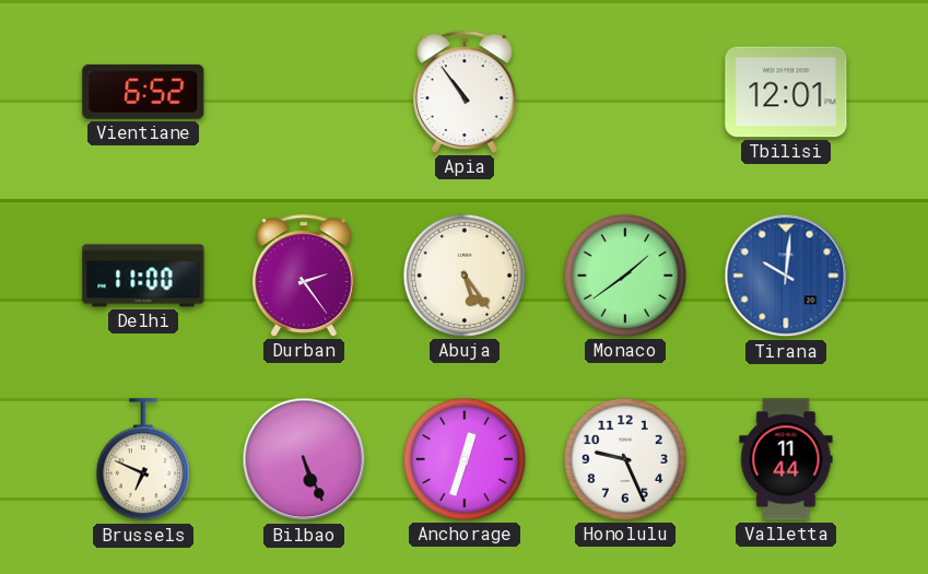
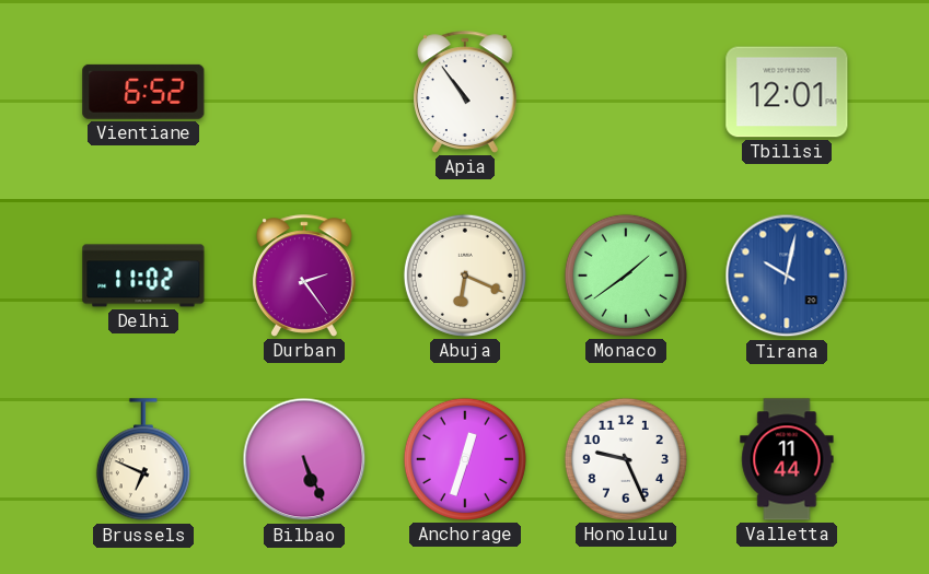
Delhi: 11:00 -> 11:02 (143, 276)
Abuja: 5:24 -> 6:19 (465, 276)
Tirana: 10:01 -> 10:02 (787, 276)
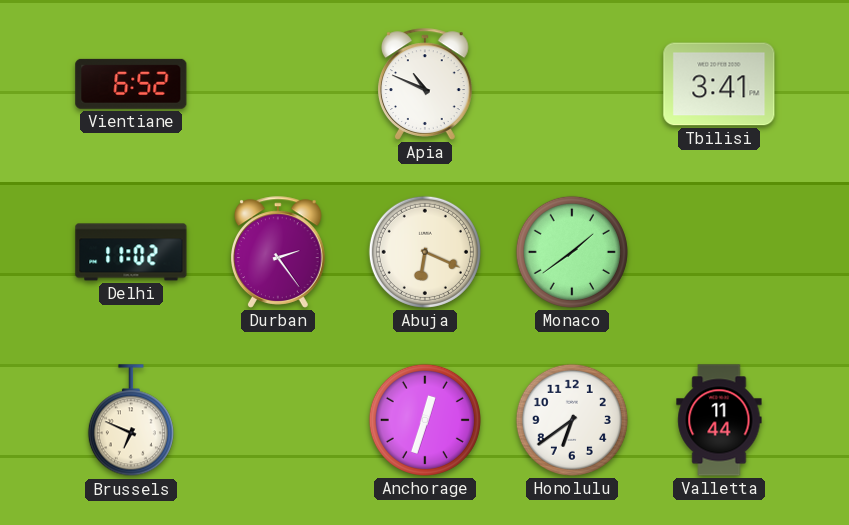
Apia: 10:54 -> 10:49 (426, 84)
Tbilisi: 12:01 -> 3:41 (719, 84)
Tirana: 10:02 -> none (787, 276)
Bilbao: 5:26 -> none (304, 459)
Honolulu: 9:26 -> 6:39 (572, 420)
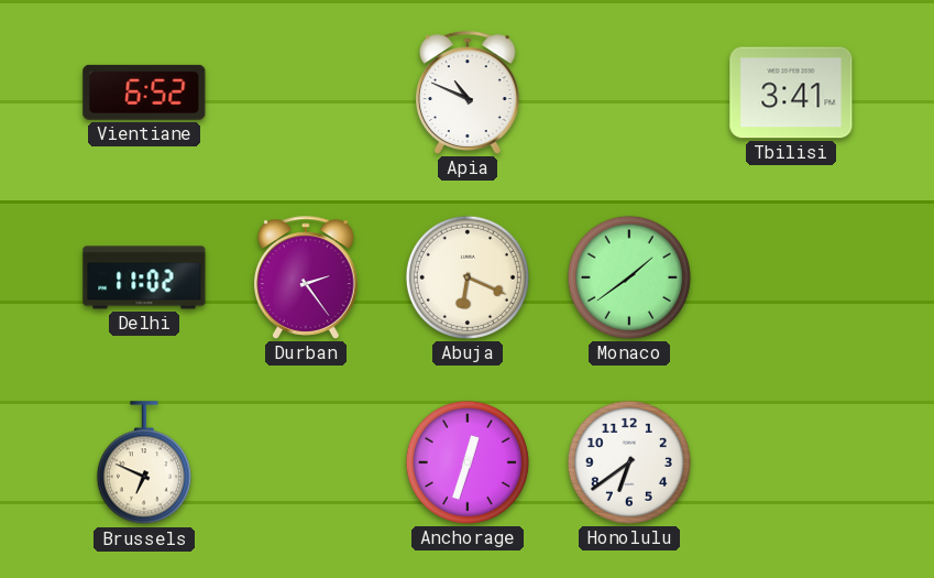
Valletta: 11:44 -> none (719, 420)
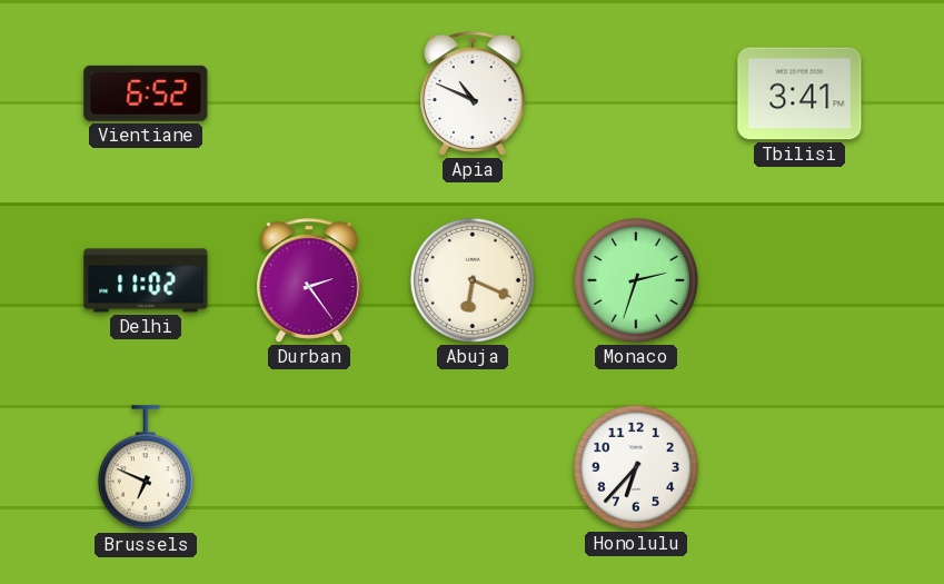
Monaco: 1:39 -> 2:33 (636, 280)
Anchorage: 12:33 -> none (468, 462)
Honolulu: 6:39 -> 6:37 (636, 467)
